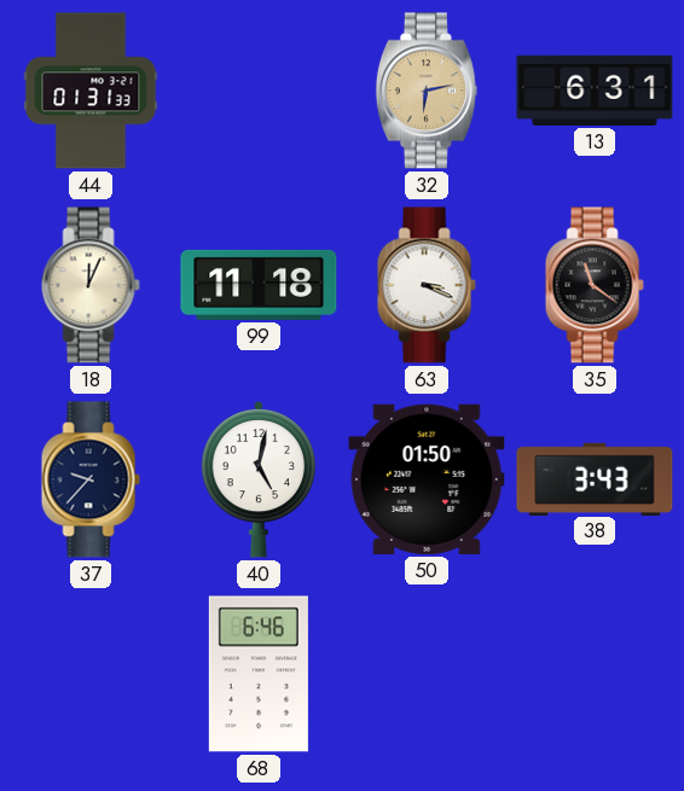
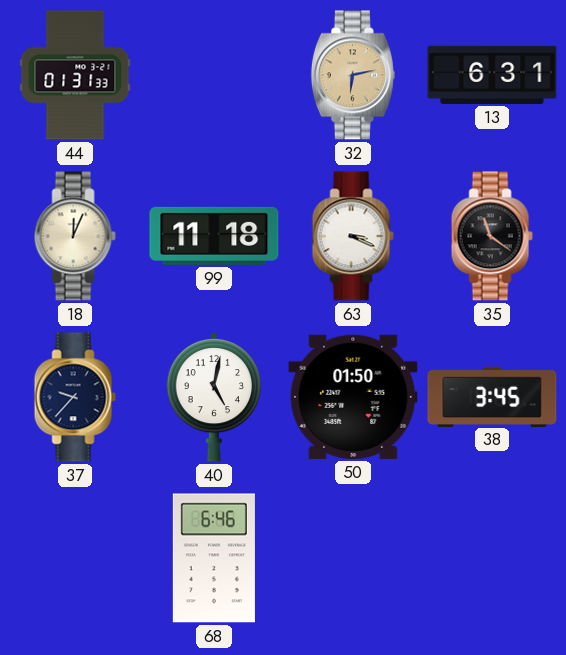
38: 3:43 -> 3:45 (492, 396)
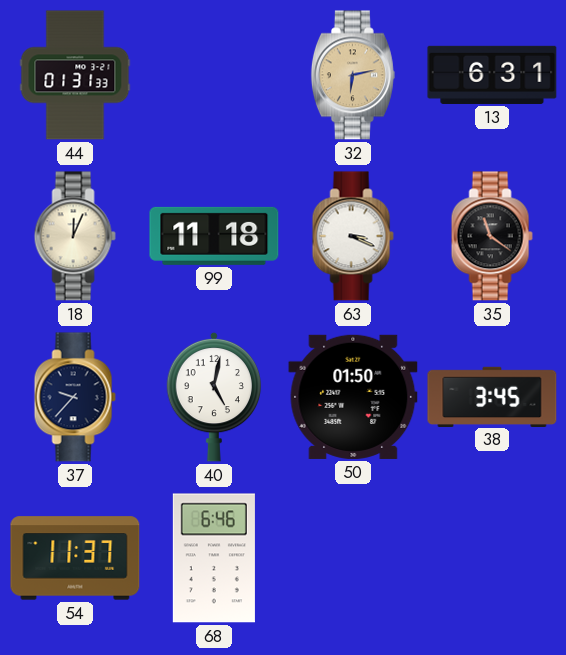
54: none -> 11:37 (75, 558)
